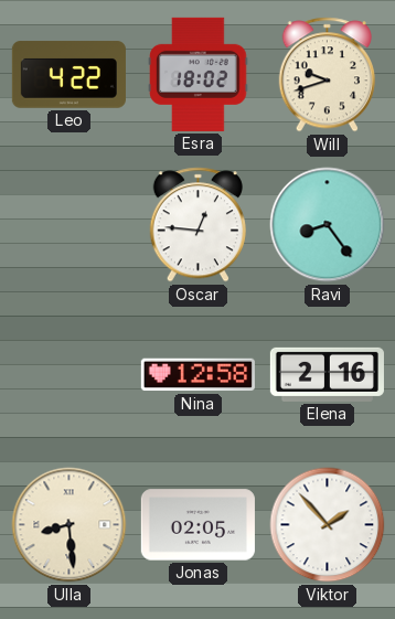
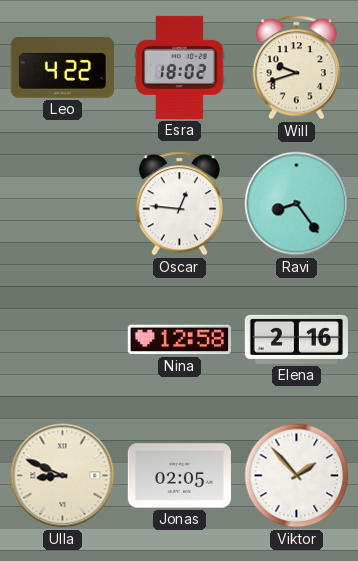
Ulla: 8:29 -> 8:49 (63, 476)
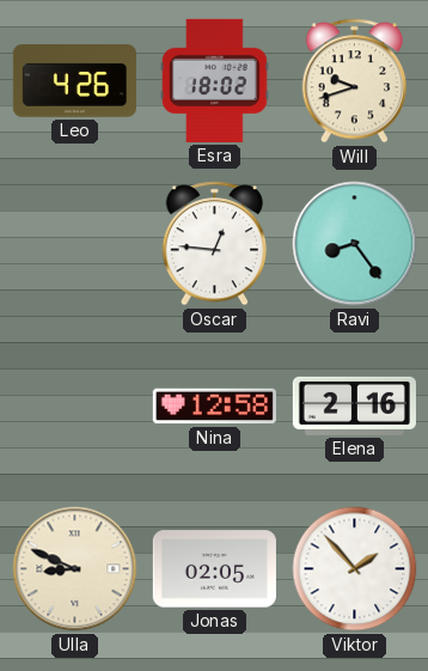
Leo: 4:22 -> 4:26 (74, 81)
